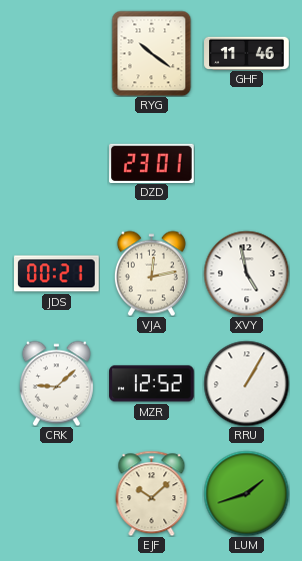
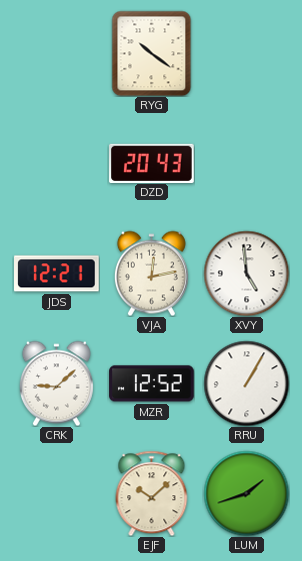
GHF: 11:46 -> none (247, 53)
DZD: 23:01 -> 20:43 (152, 163)
JDS: 00:21 -> 12:21 (57, 274)
XVY: 4:58 -> 4:59 (246, 273)
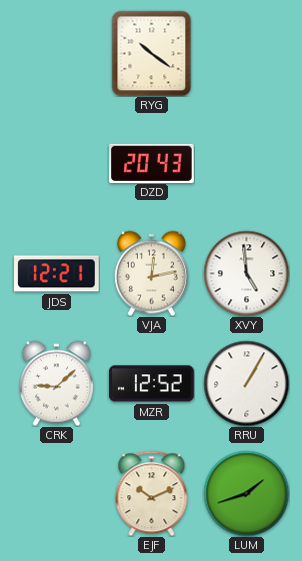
EJF: 10:08 -> 10:11 (152, 493)
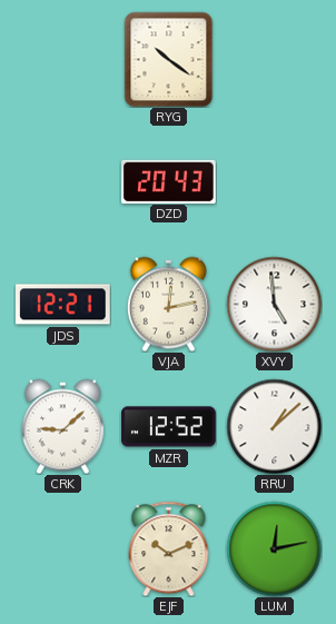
RRU: 1:05 -> 1:08 (274, 426)
LUM: 1:42 -> 12:13 (274, 548)
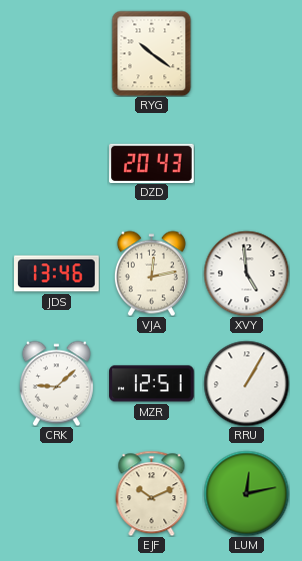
JDS: 12:21 -> 13:46 (57, 274)
MZR: 12:52 -> 12:51 (152, 384)
RRU: 1:08 -> 1:05 (246, 383)
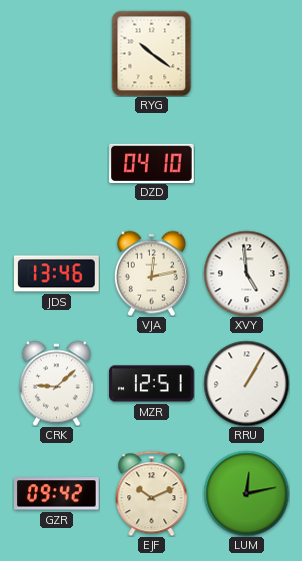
DZD: 20:43 -> 04:10 (152, 163)
GZR: none -> 09:42 (57, 494)
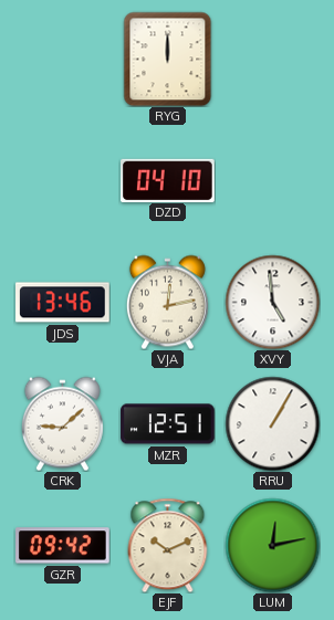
RYG: 10:21 -> 12:00 (168, 59)
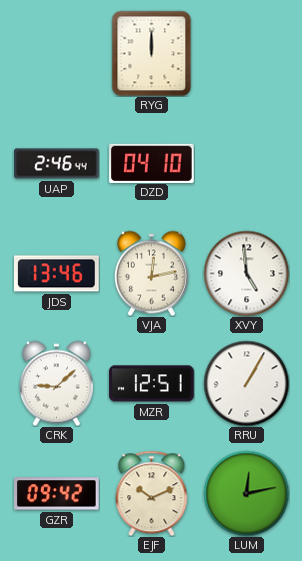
UAP: none -> 2:46 (57, 164)
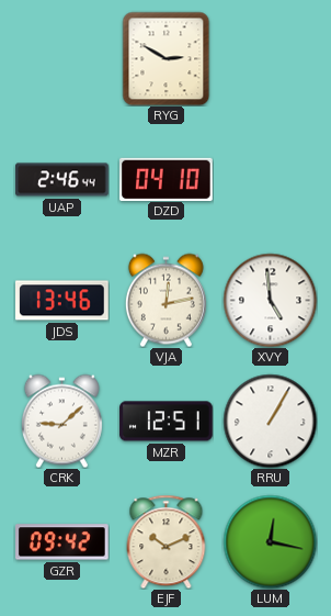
RYG: 12:00 -> 2:50 (167, 58)
LUM: 12:13 -> 12:17 (270, 541)
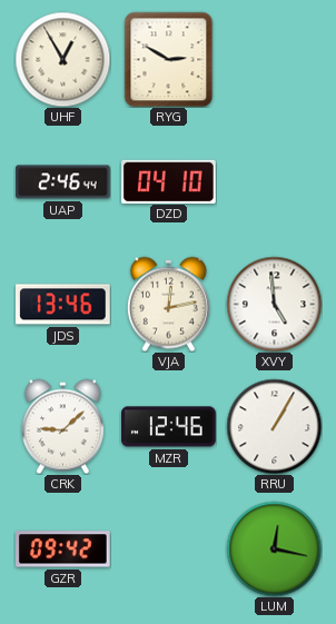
UHF: none -> 12:55 (62, 59)
MZR: 12:51 -> 12:46 (169, 427)
EJF: 10:11 -> none (167, 541)
